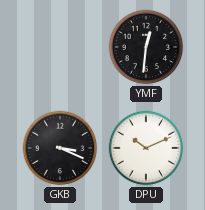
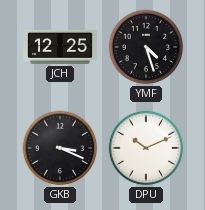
JCH: none -> 12:25 (60, 47)
YMF: 12:31 -> 4:27 (146, 47)
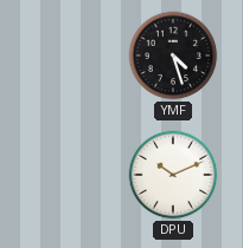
JCH: 12:25 -> none (60, 47)
GKB: 3:19 -> none (60, 148)
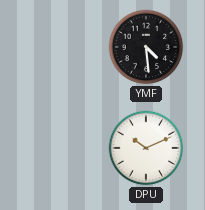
YMF: 4:27 -> 4:29 (146, 47)
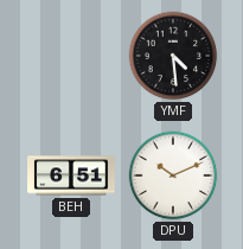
BEH: none -> 6:51 (71, 175)
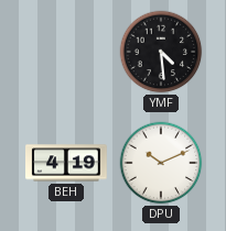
BEH: 6:51 -> 4:19 (66, 163)
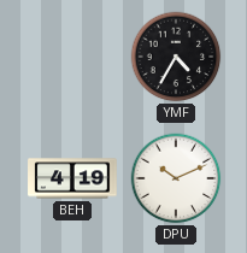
YMF: 4:29 -> 4:35 (176, 57)
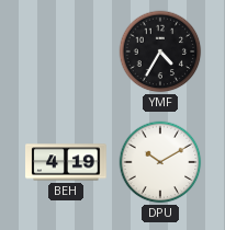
DPU: 10:11 -> 10:10 (160, 162)
